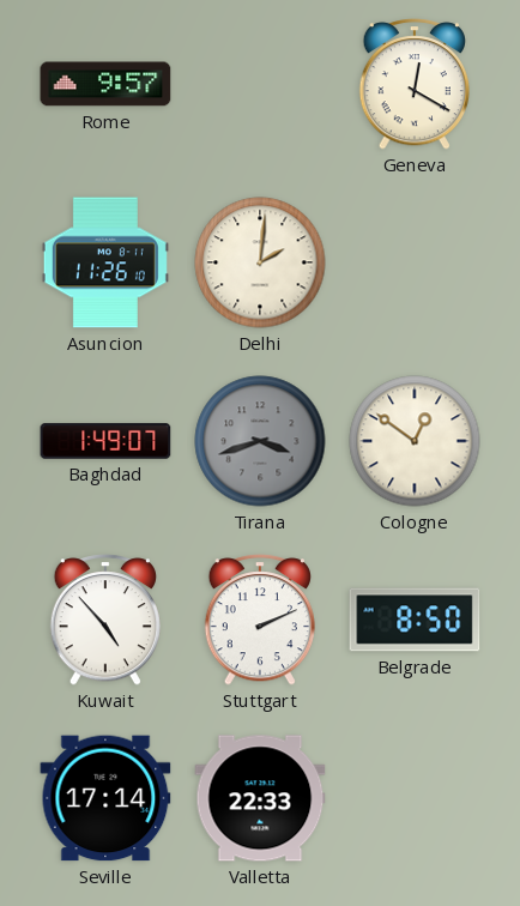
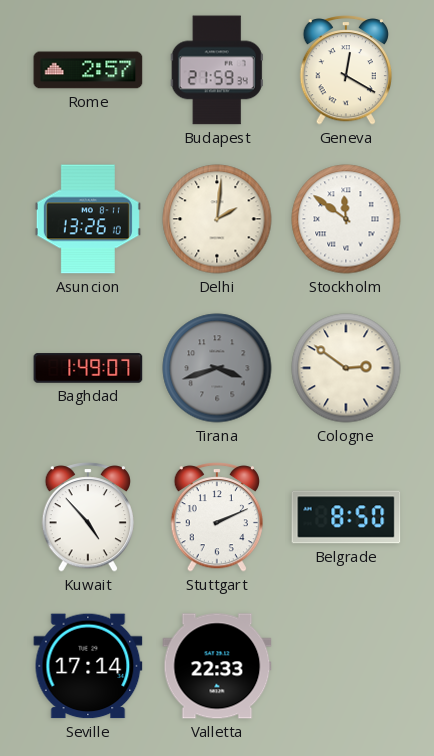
Rome: 9:57 -> 2:57 (88, 70)
Budapest: none -> 21:59 (217, 70)
Asuncion: 11:26 -> 13:26 (88, 219)
Stockholm: none -> 11:51 (346, 219)
Cologne: 12:51 -> 2:51 (346, 368)
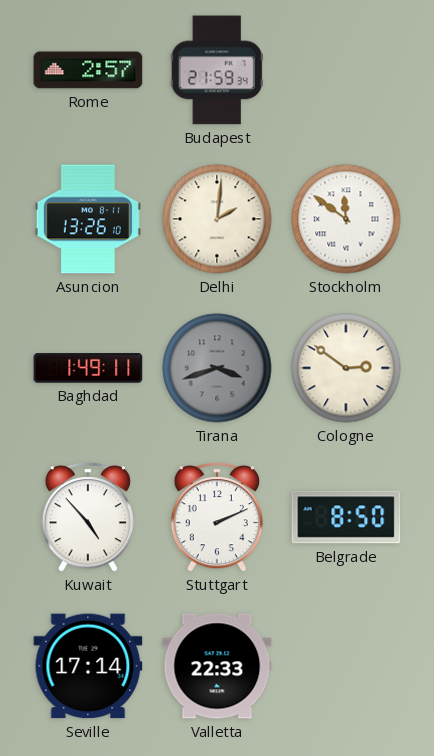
Geneva: 12:20 -> none (345, 70)
Baghdad: 1:49:07 -> 1:49:11 (88, 368)
